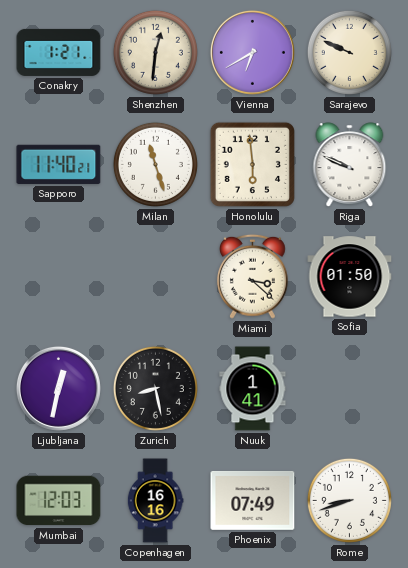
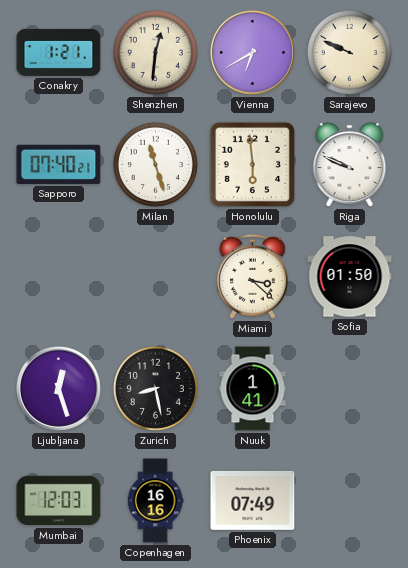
Sapporo: 11:40 -> 07:40 (59, 164)
Ljubljana: 12:32 -> 12:27 (58, 388)
Rome: 8:42 -> none (349, 500)
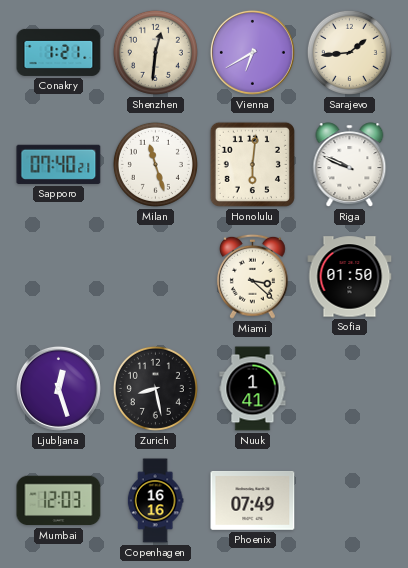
Sarajevo: 9:49 -> 1:44 (349, 52)
Honolulu: 5:59 -> 6:01 (252, 164)
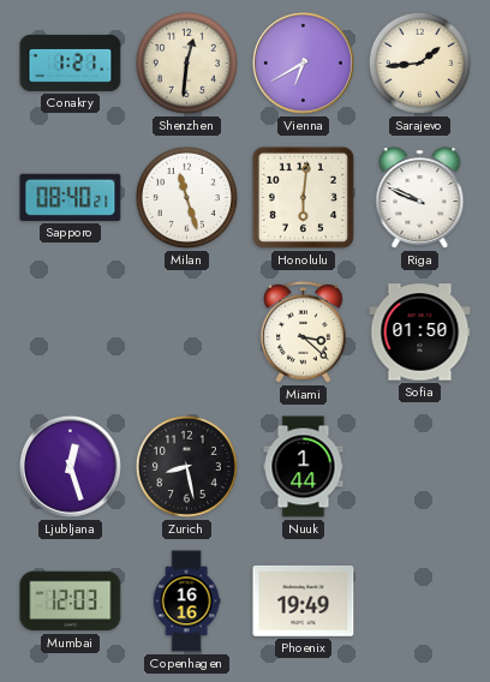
Sapporo: 07:40 -> 08:40 (71, 197)
Nuuk: 1:41 -> 1:44 (304, 467)
Phoenix: 07:49 -> 19:49 (304, 600)
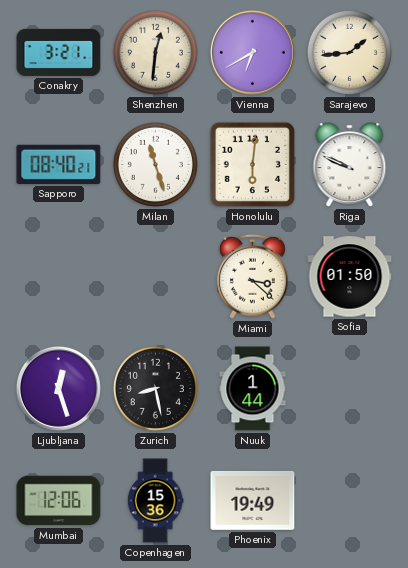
Conakry: 1:21 -> 3:21 (59, 52)
Mumbai: 12:03 -> 12:06 (59, 501)
Copenhagen: 16:16 -> 15:36 (155, 501)
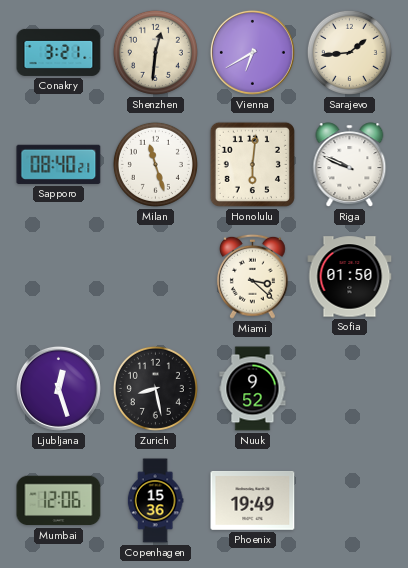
Nuuk: 1:44 -> 9:52 (253, 389)
